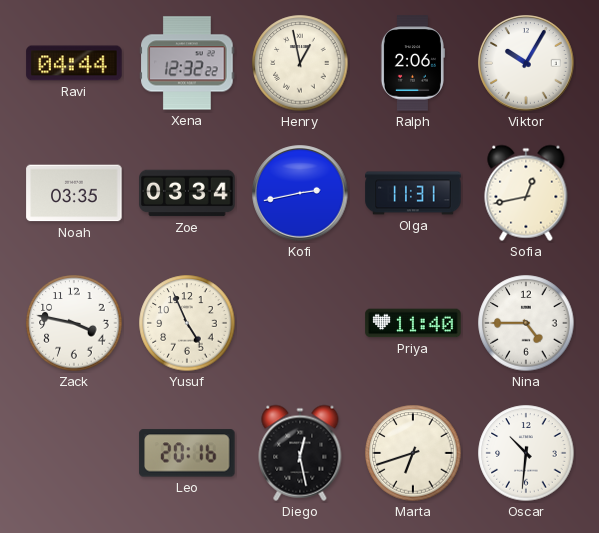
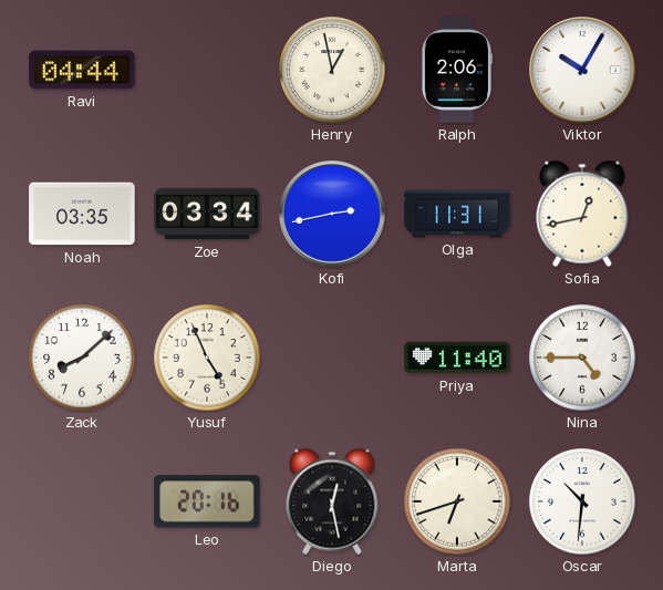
Xena: 12:32 -> none (187, 63)
Zack: 3:47 -> 8:08 (82, 358)
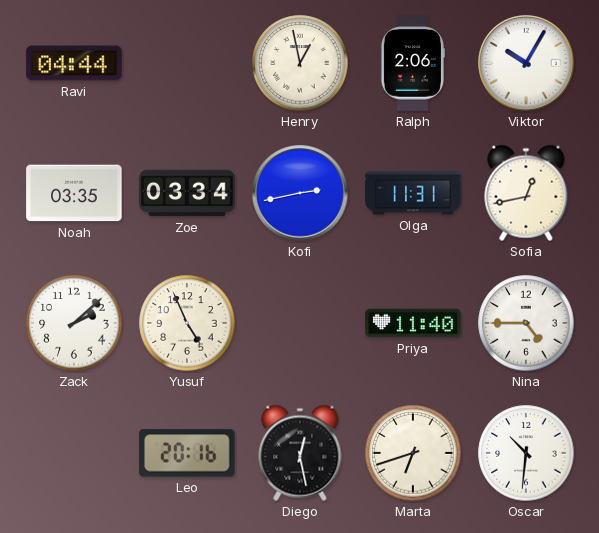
Zack: 8:08 -> 2:08 (74, 323)
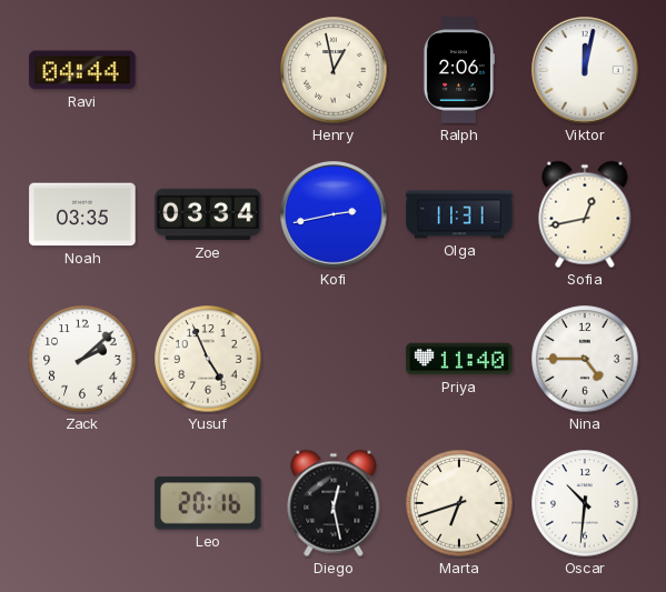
Viktor: 10:05 -> 12:02 (585, 70)
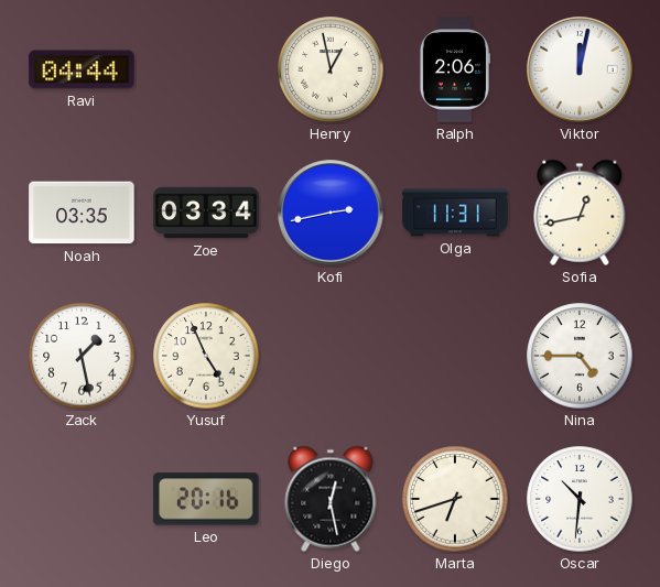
Zack: 2:08 -> 1:28 (82, 356)
Priya: 11:40 -> none (459, 359)
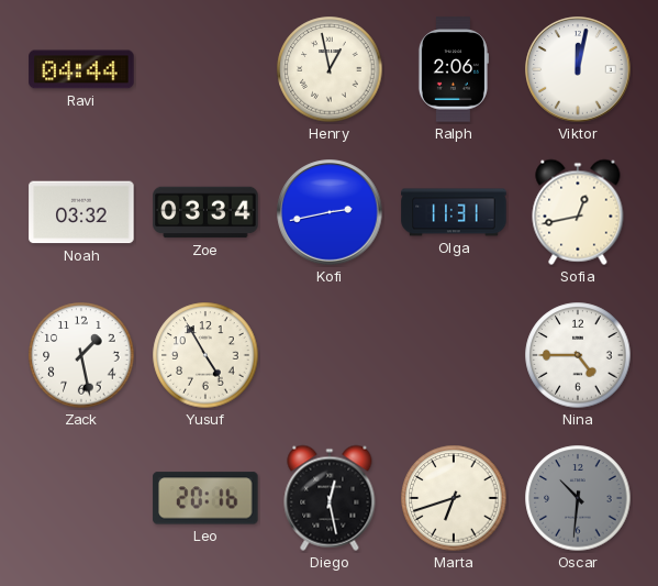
Noah: 03:35 -> 03:32 (81, 212)
Yusuf: 4:56 -> 4:55 (205, 355)
Oscar dial: white -> grey (578, 498)
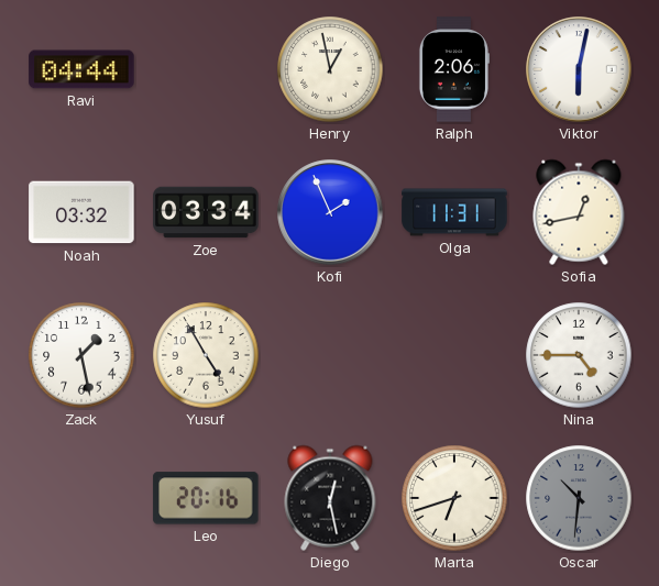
Viktor: 12:02 -> 6:02 (579, 69)
Kofi: 2:43 -> 1:56 (330, 212)
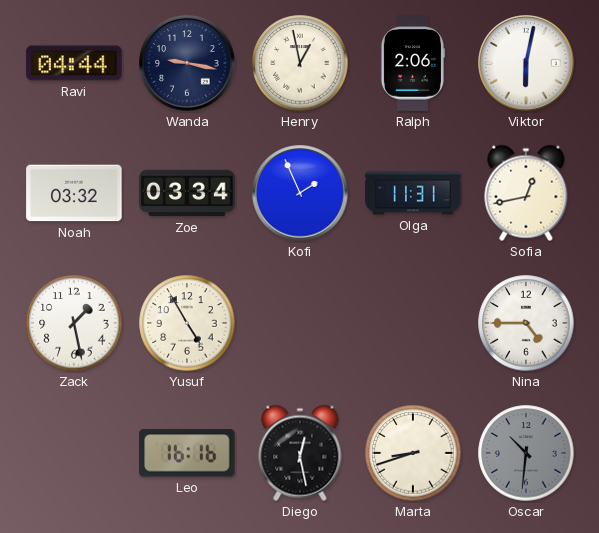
Wanda: none -> 9:17 (187, 63)
Leo: 20:16 -> 16:16 (187, 453)
Marta: 6:42 -> 8:42 (413, 453)
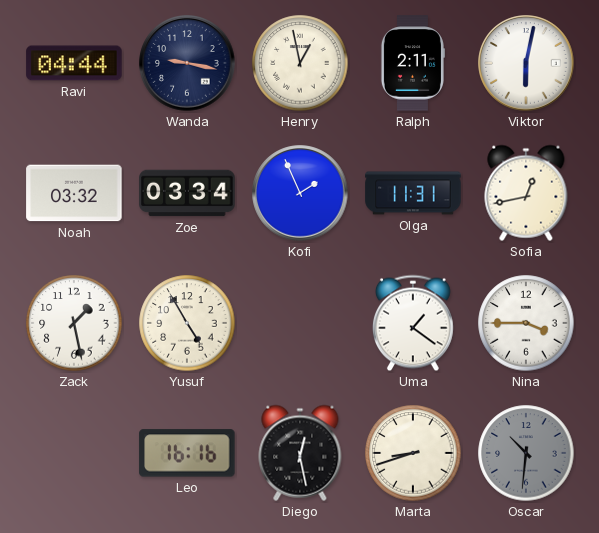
Ralph: 2:06 -> 2:11 (412, 63)
Uma: none -> 1:21 (413, 323)
Nina: 4:45 -> 3:45 (526, 323)
